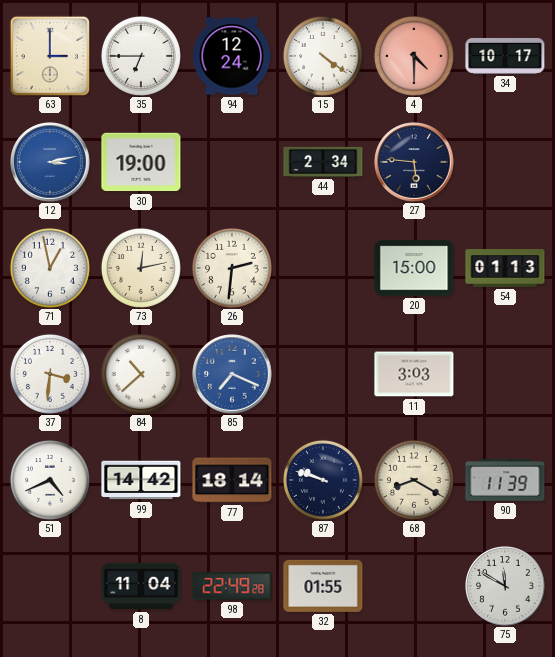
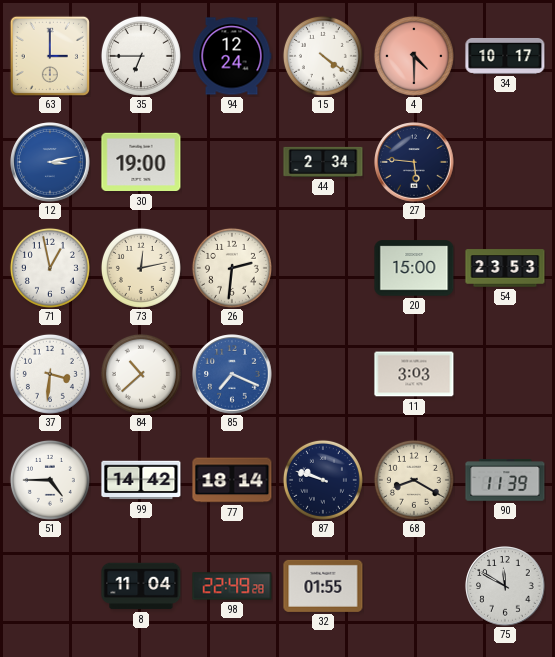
54: 01:13 -> 23:53 (505, 268)
51: 4:41 -> 4:45 (50, 480)
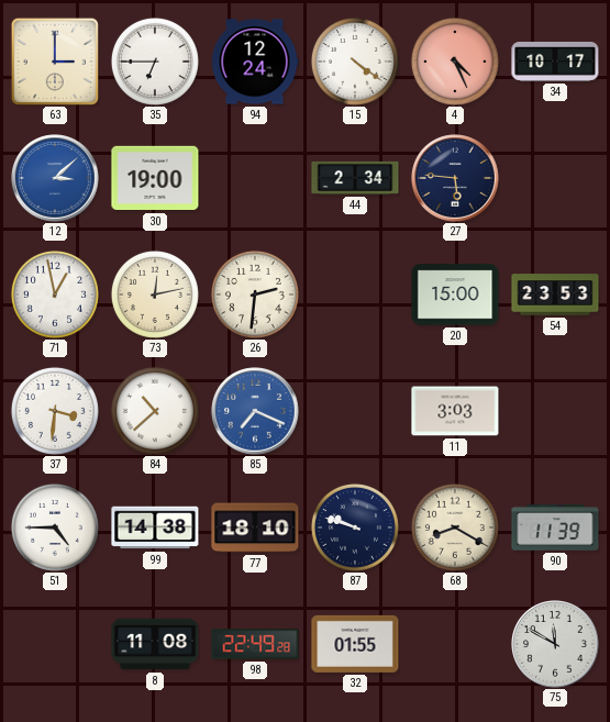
4: 4:30 -> 4:26 (455, 62)
12: 3:13 -> 3:08 (55, 178)
99: 14:42 -> 14:38 (155, 527)
77: 18:14 -> 18:10 (255, 527)
8: 11:04 -> 11:08 (155, 644)
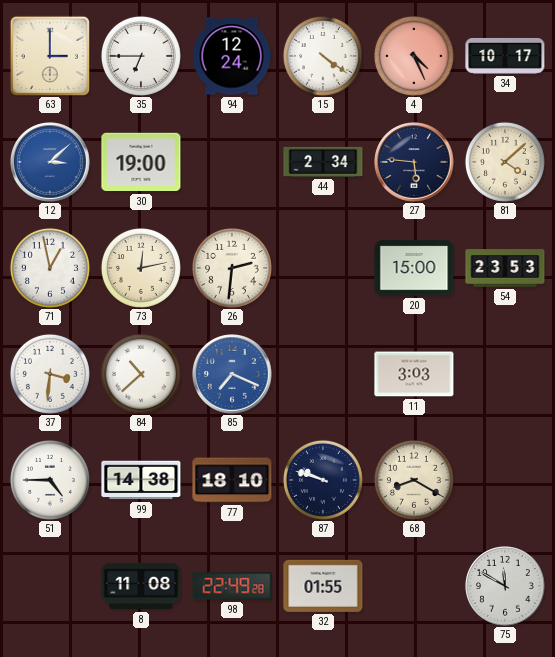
81: none -> 4:08 (505, 162)
90: 11:39 -> none (555, 527)
